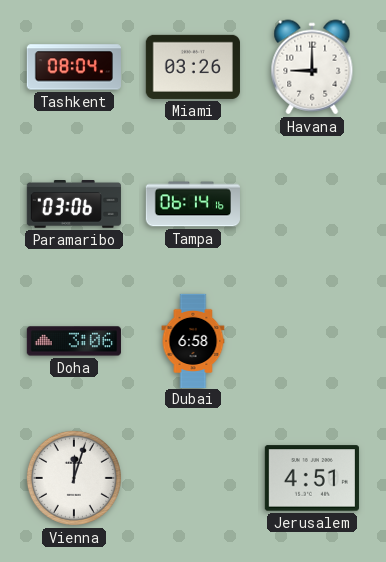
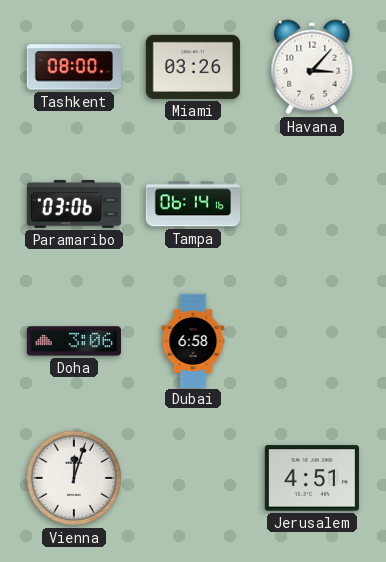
Tashkent: 08:04 -> 08:00 (74, 67)
Havana: 9:00 -> 3:07 (312, 67)
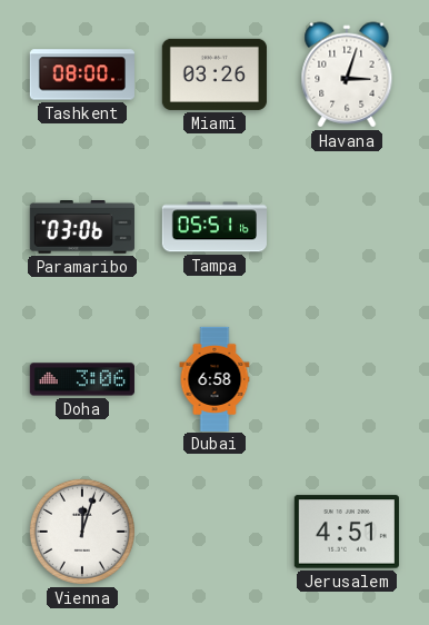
Havana: 3:07 -> 3:03 (347, 75)
Tampa: 06:14 -> 05:51 (214, 227)
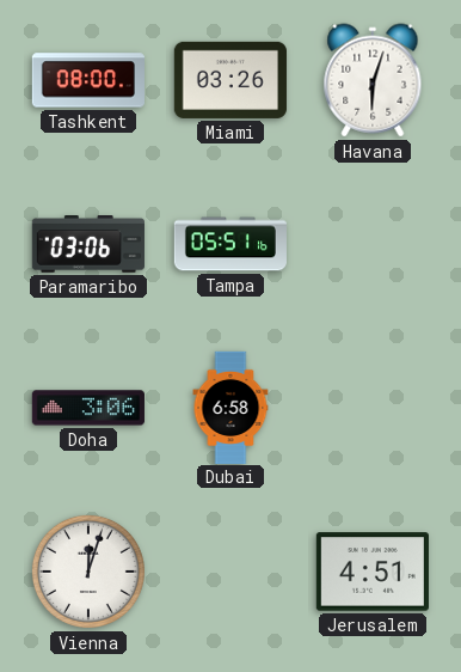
Havana: 3:03 -> 6:03 (373, 80)
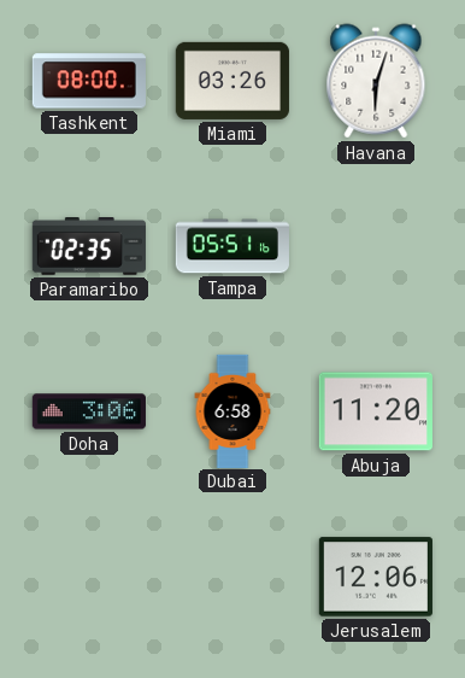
Paramaribo: 03:06 -> 02:35 (89, 247)
Abuja: none -> 11:20 (376, 411)
Vienna: 12:03 -> none (88, 572)
Jerusalem: 4:51 -> 12:06 (376, 577)
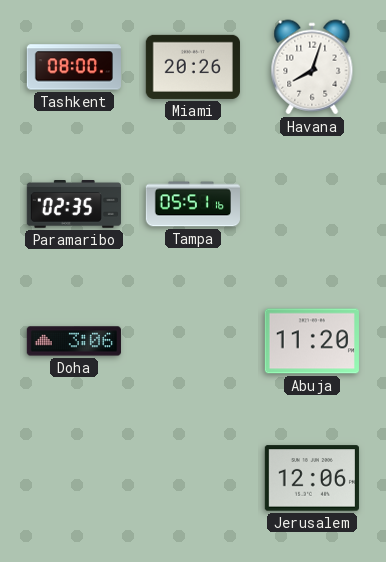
Miami: 03:26 -> 20:26 (193, 67)
Havana: 6:03 -> 8:03 (312, 67)
Dubai: 6:58 -> none (232, 410)
